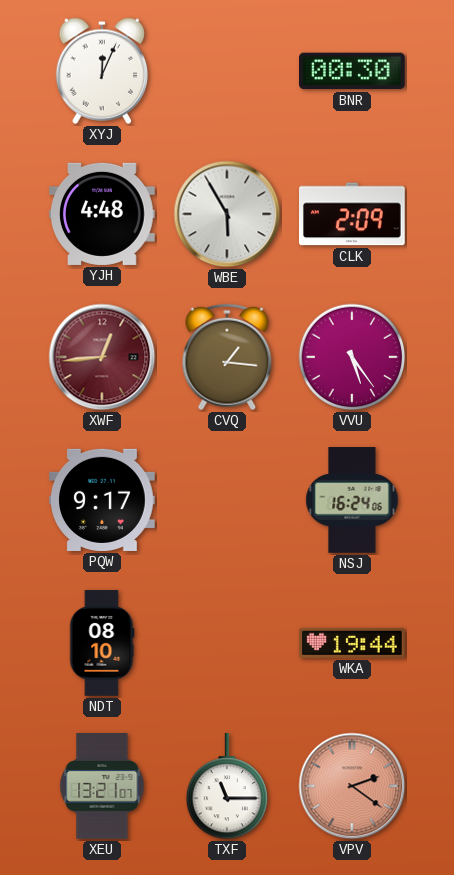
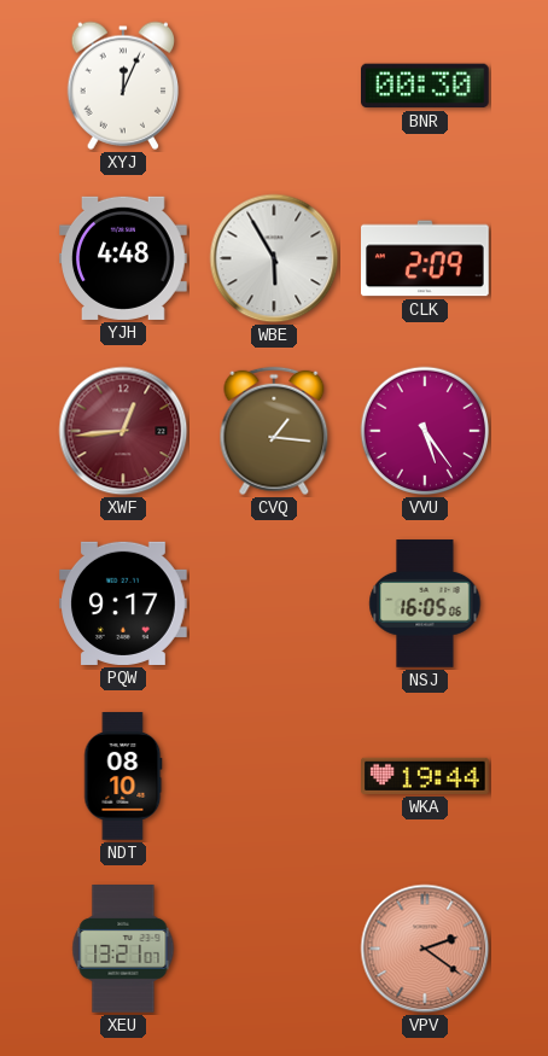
NSJ: 16:24 -> 16:05 (425, 603)
TXF: 11:15 -> none (226, 787)
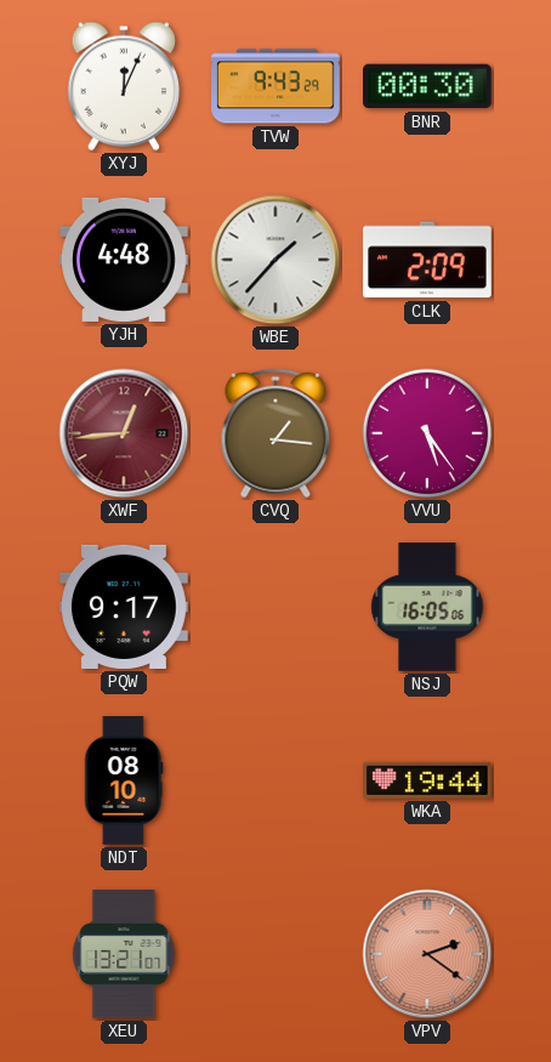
TVW: none -> 9:43 (275, 86)
WBE: 5:55 -> 1:37 (275, 260)
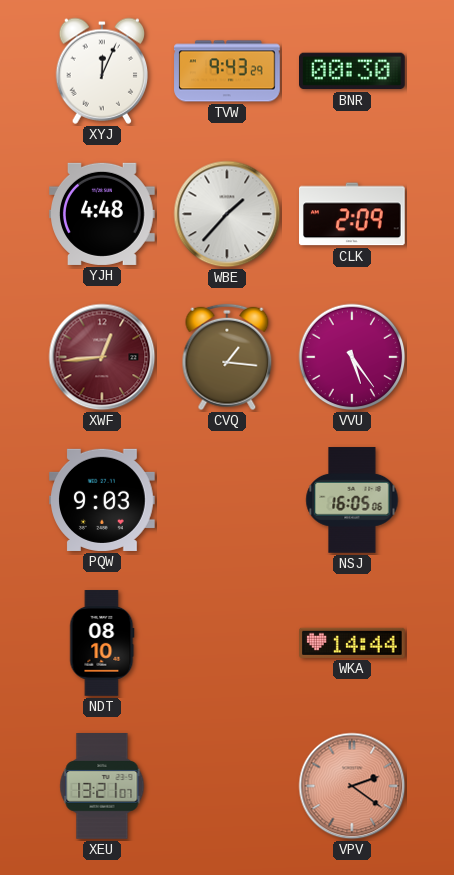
PQW: 9:17 -> 9:03 (103, 500)
WKA: 19:44 -> 14:44 (353, 643)
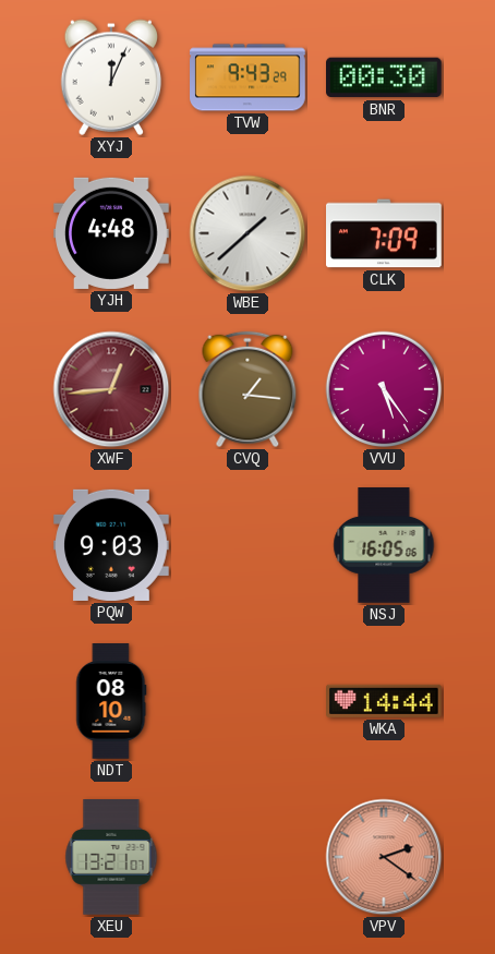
WBE: 1:37 -> 1:38 (247, 233)
CLK: 2:09 -> 7:09 (385, 233)
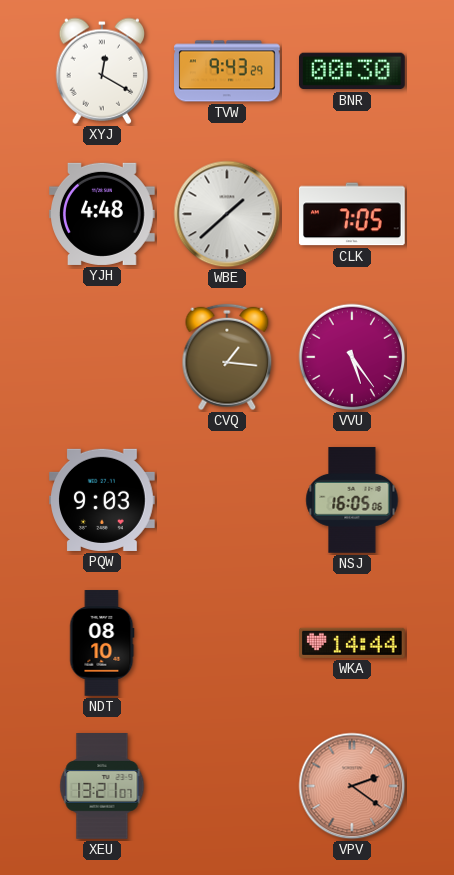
XYJ: 12:04 -> 12:20 (102, 71)
CLK: 7:09 -> 7:05 (353, 214)
XWF: 12:44 -> none (111, 389)
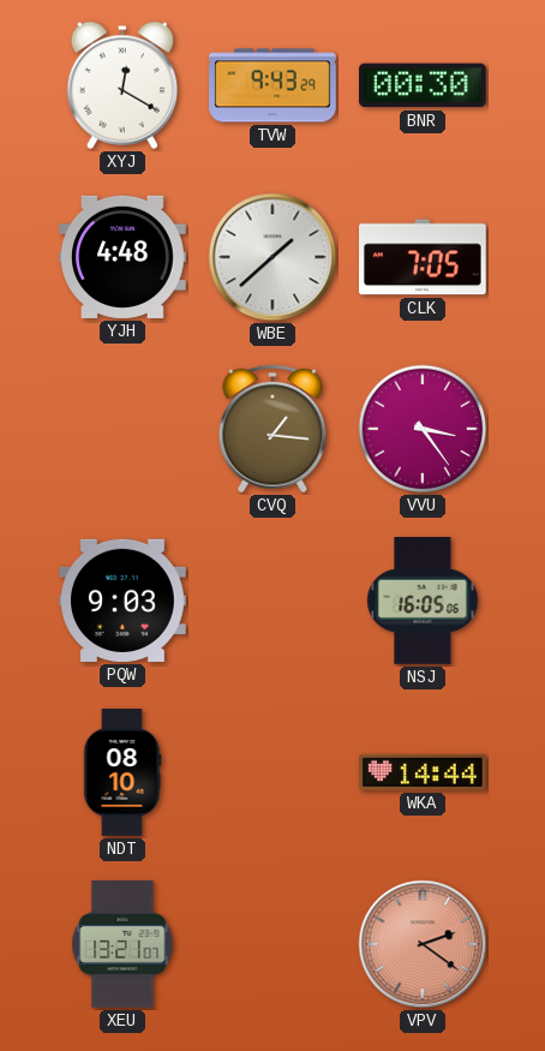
VVU: 5:24 -> 3:24 (423, 429)
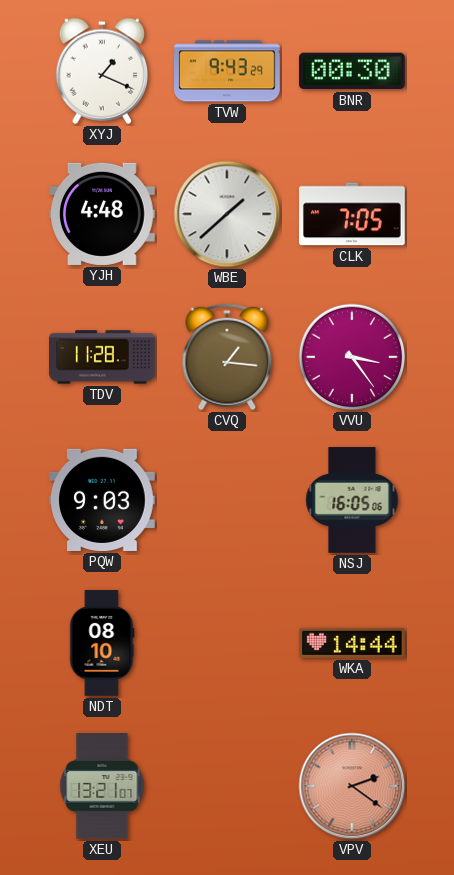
XYJ: 12:20 -> 1:19 (102, 71)
TDV: none -> 11:28 (102, 357)
